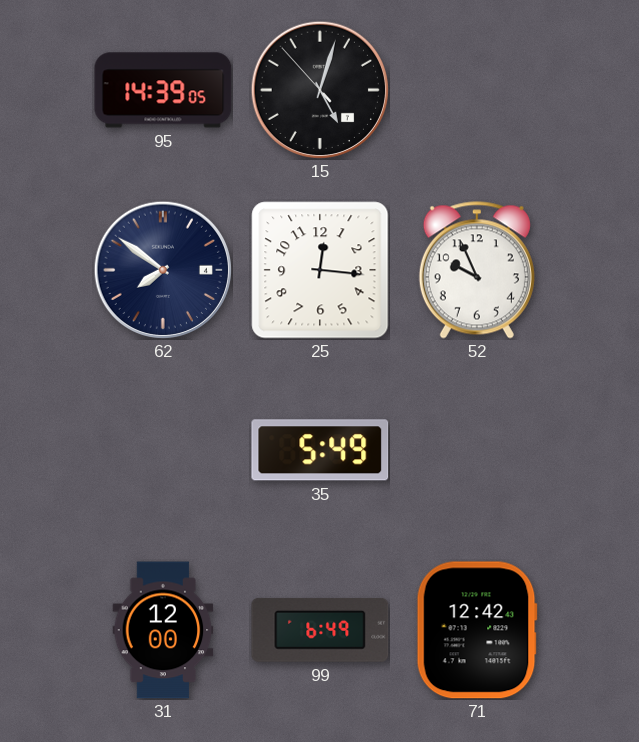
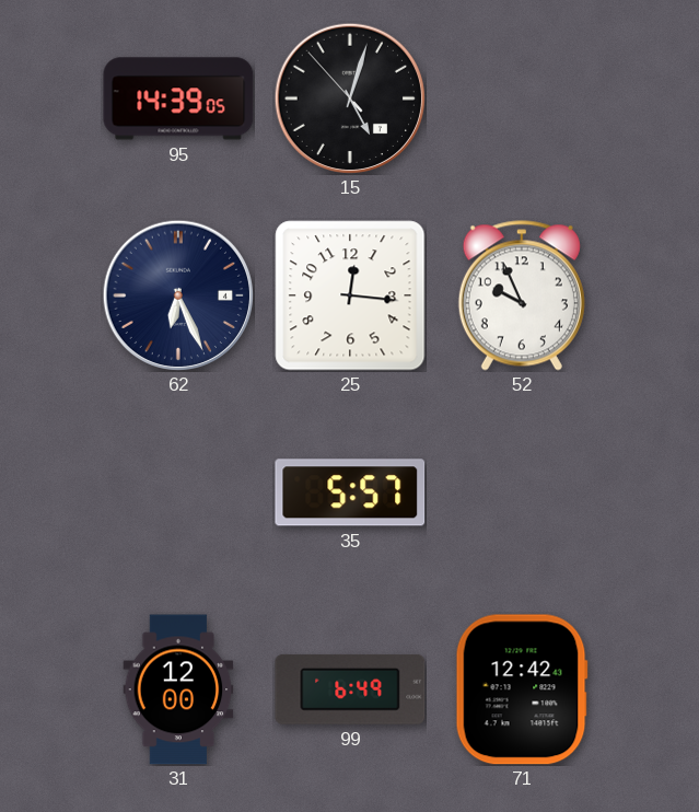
62: 7:51 -> 6:26 (177, 294)
35: 5:49 -> 5:57 (350, 492)
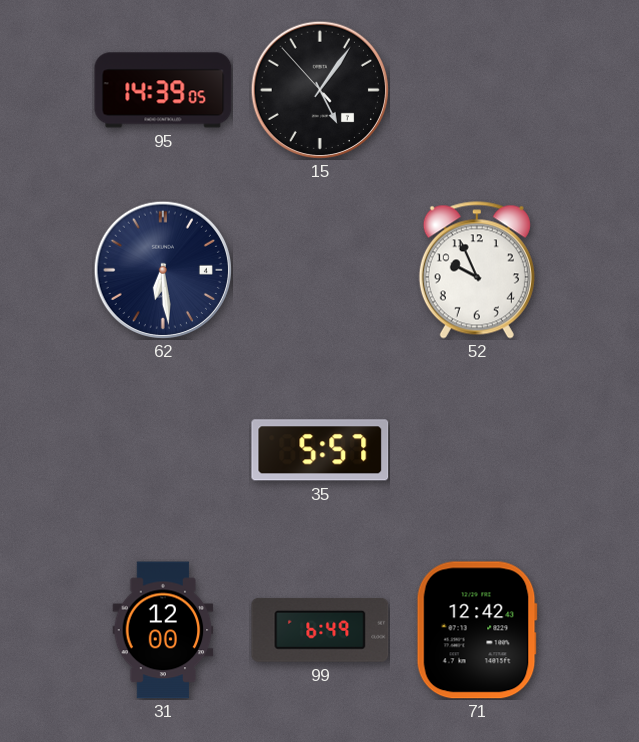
15: 5:02 -> 5:05 (319, 89)
62: 6:26 -> 6:29 (162, 269)
25: 12:16 -> none (350, 295)
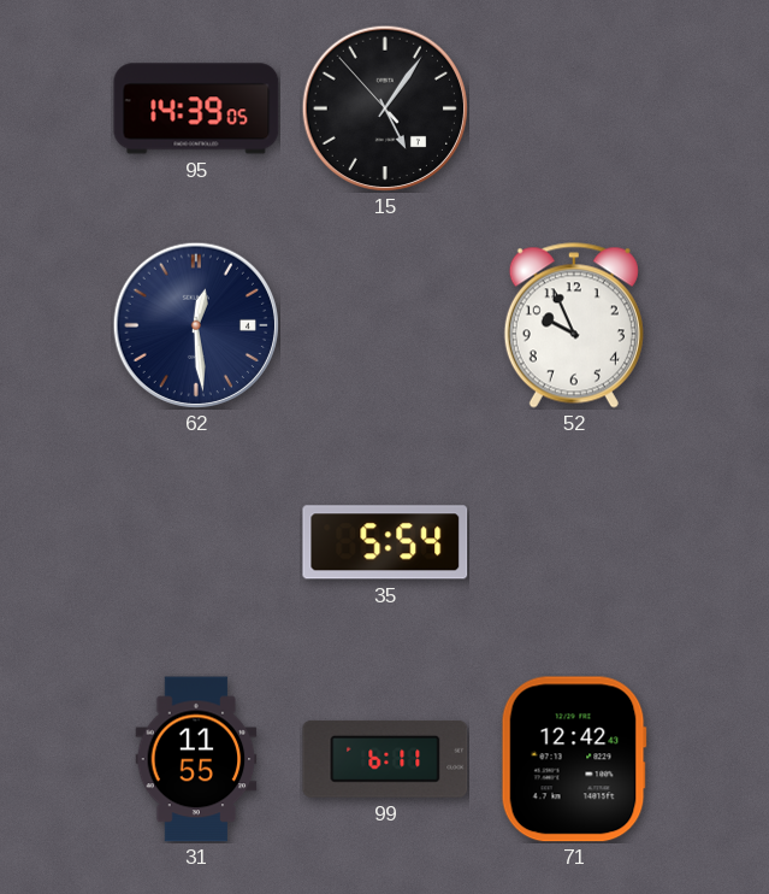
62: 6:29 -> 12:29 (195, 324)
35: 5:57 -> 5:54 (385, 542)
31: 12:00 -> 11:55 (196, 759)
99: 6:49 -> 6:11 (385, 759)
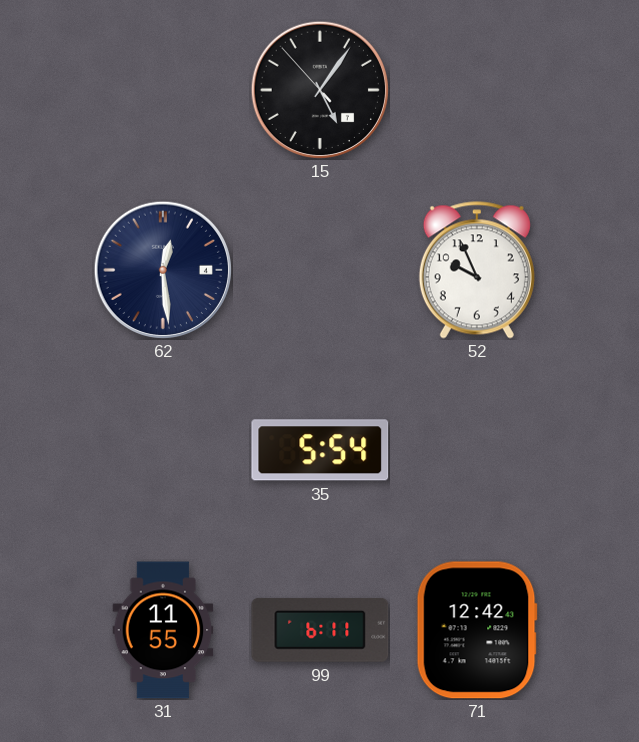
95: 14:39 -> none (196, 108)
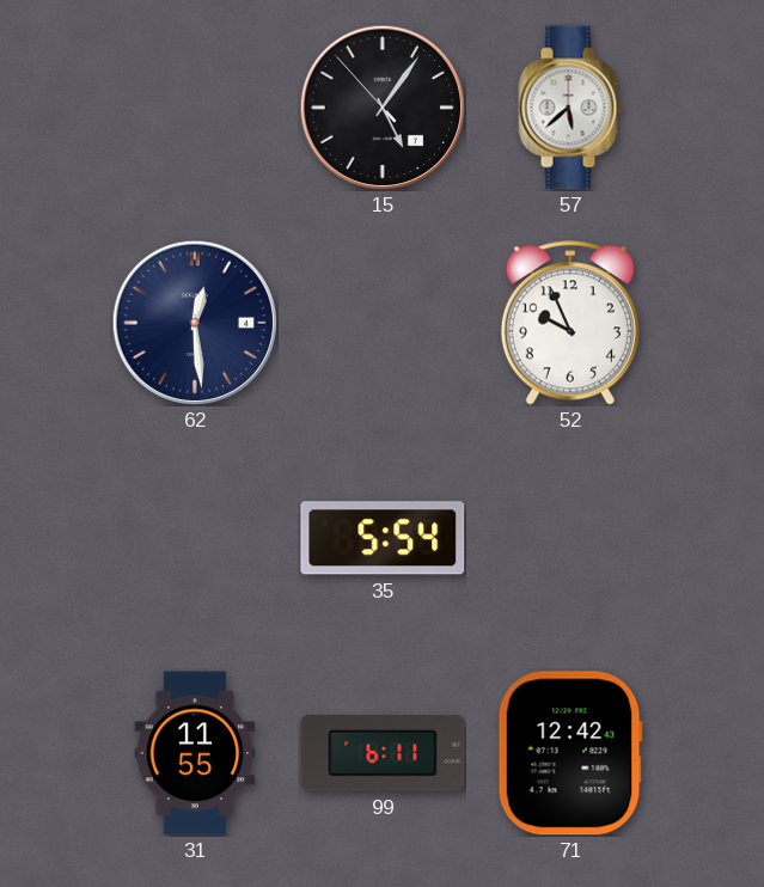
57: none -> 5:38 (570, 108)
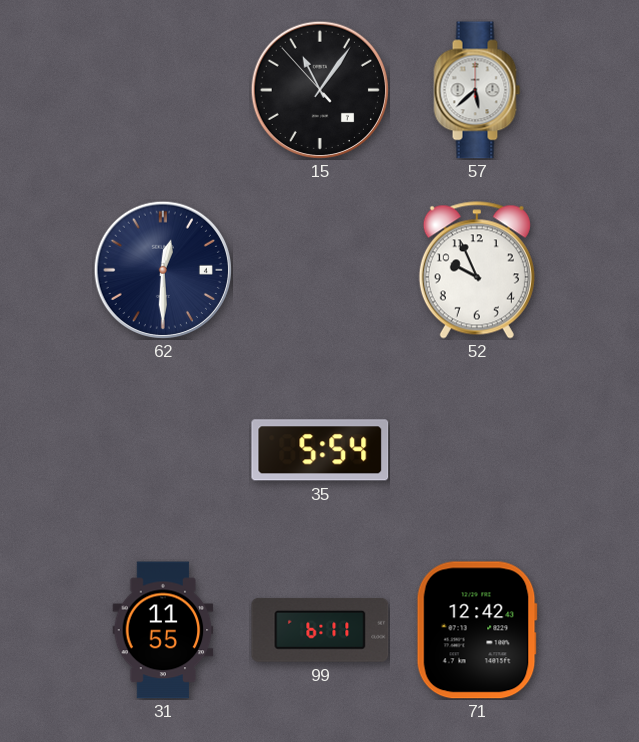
15: 5:05 -> 11:05 (319, 89)
62: 12:29 -> 12:30 (162, 269)
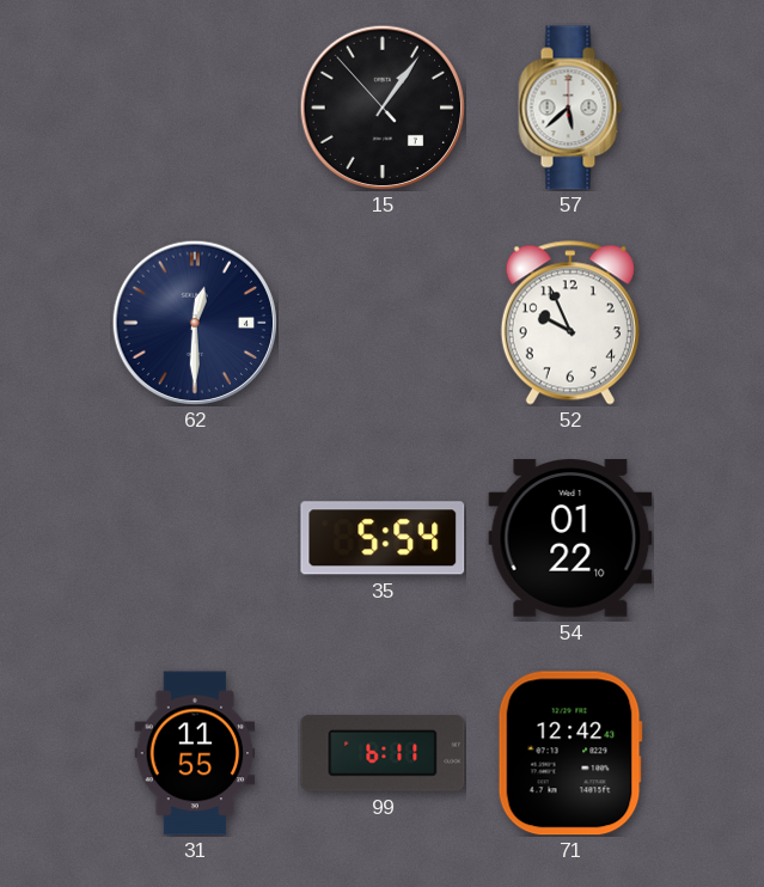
15: 11:05 -> 1:05 (381, 106)
54: none -> 01:22 (570, 538)
